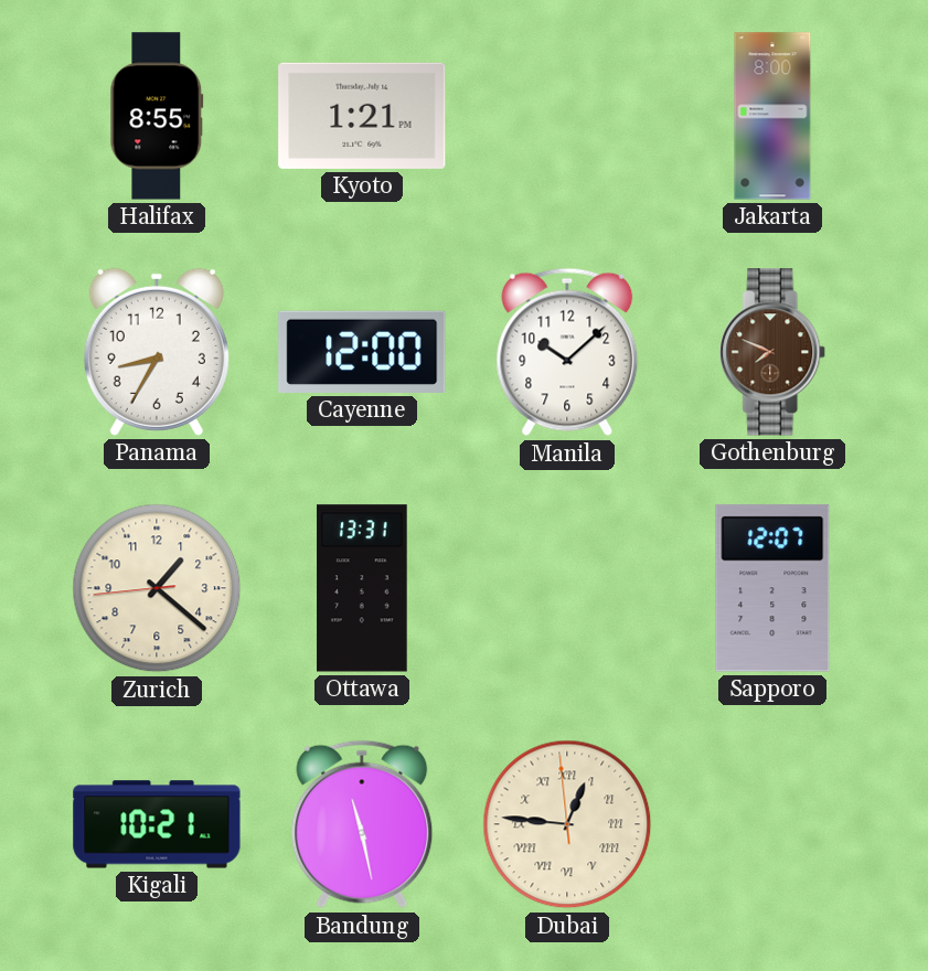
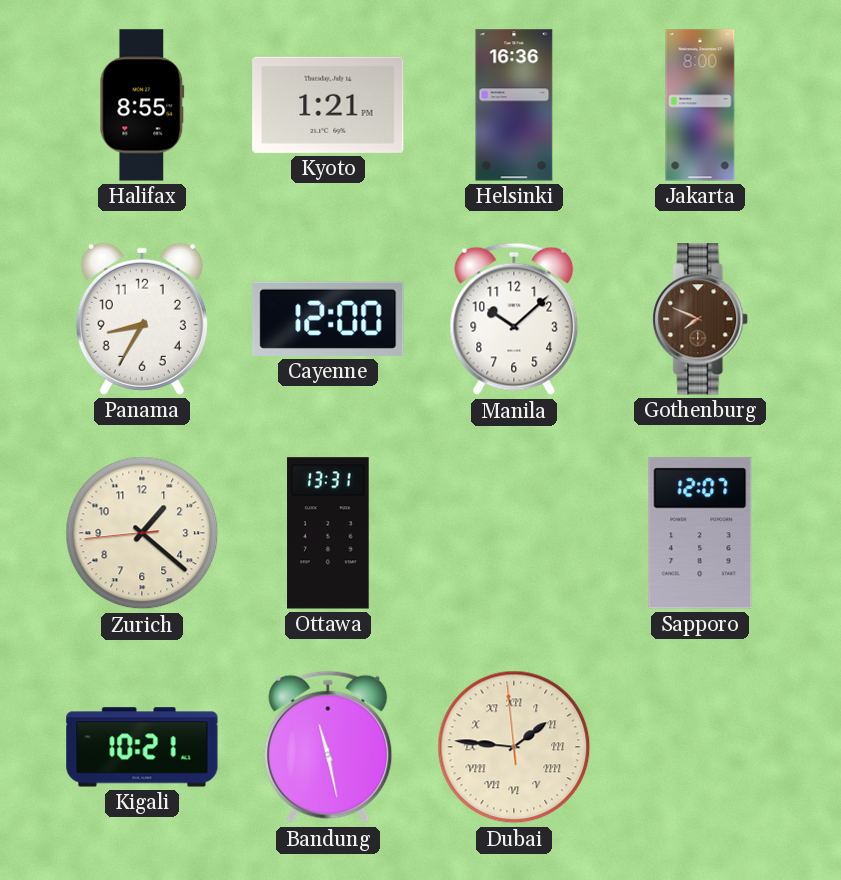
Helsinki: none -> 16:36 (514, 105)
Dubai: 12:45 -> 1:45 (514, 747)
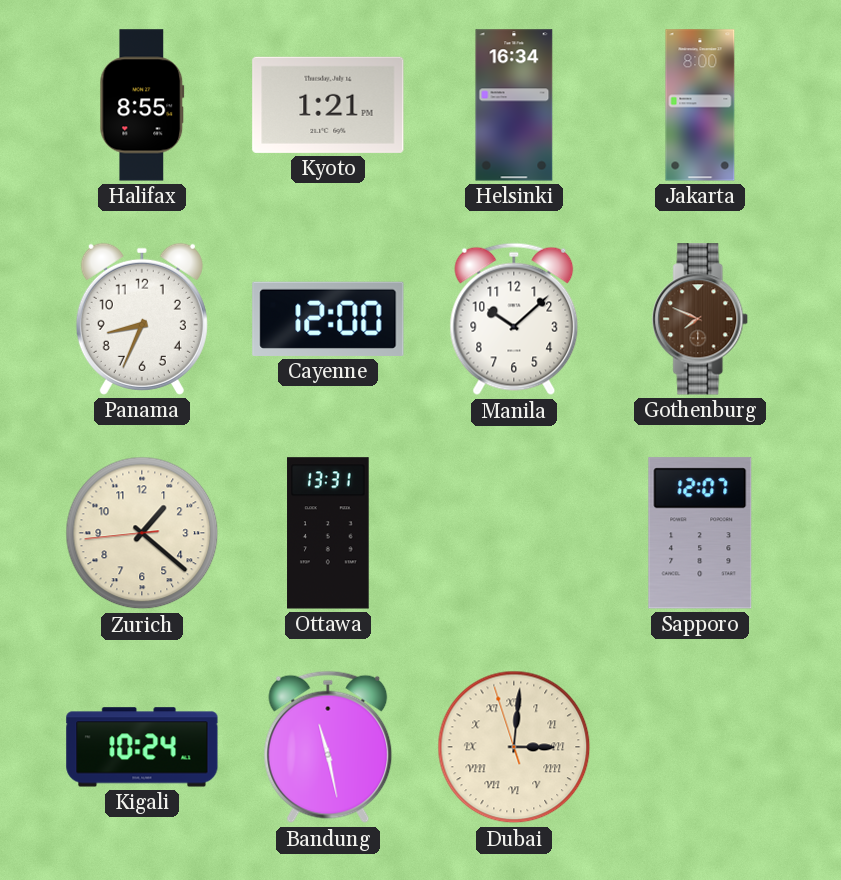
Helsinki: 16:36 -> 16:34 (514, 105)
Panama: 8:35 -> 8:34 (142, 319)
Kigali: 10:21 -> 10:24 (142, 747)
Dubai: 1:45 -> 3:00 (514, 747)
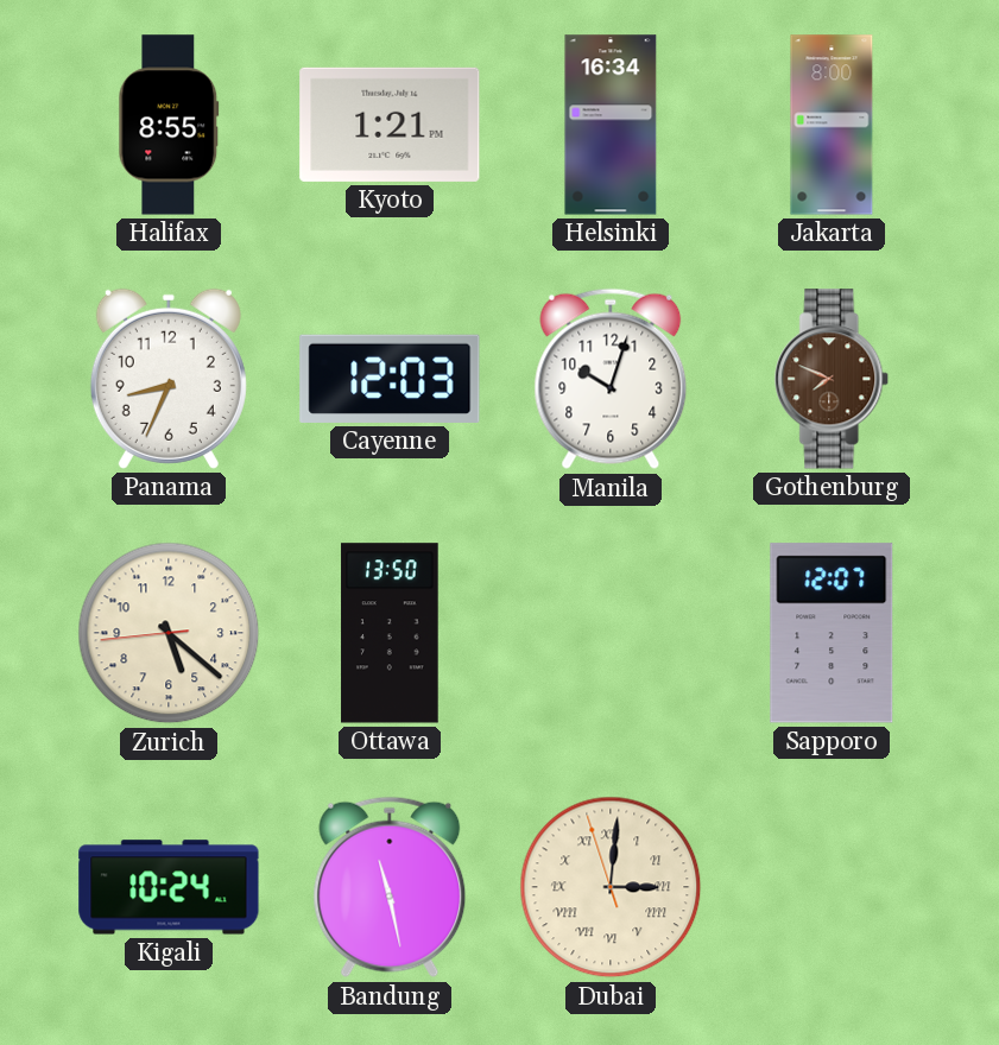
Cayenne: 12:00 -> 12:03 (390, 379)
Manila: 10:08 -> 10:03 (611, 379)
Zurich: 1:21 -> 5:21 (169, 633)
Ottawa: 13:31 -> 13:50 (390, 633)
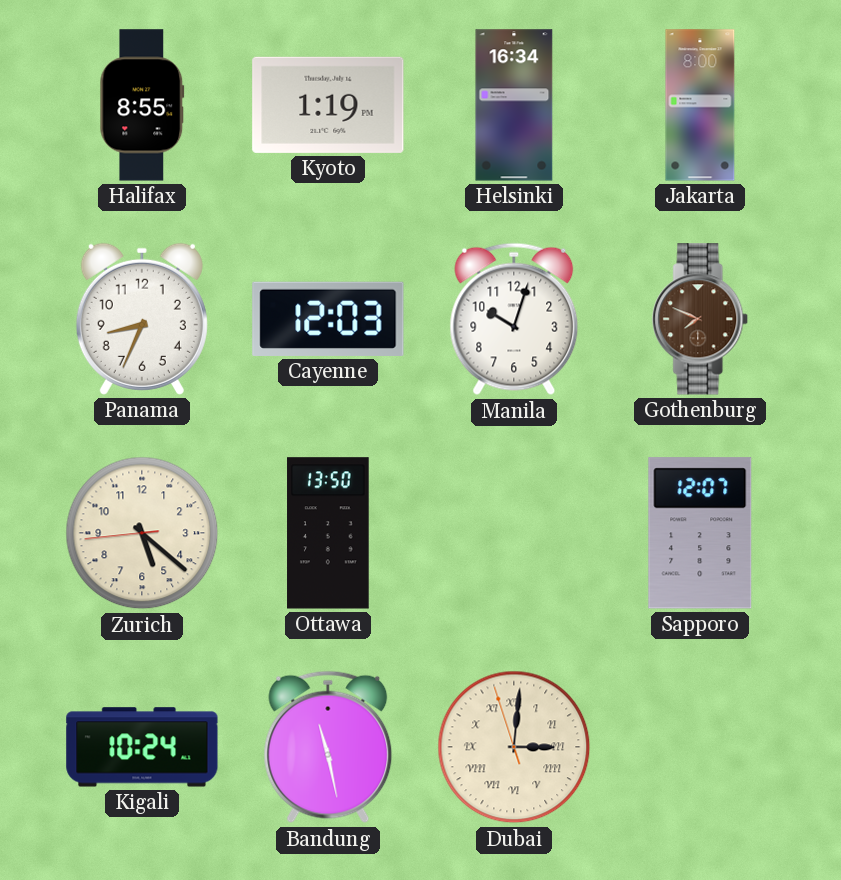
Kyoto: 1:21 -> 1:19 (328, 105)
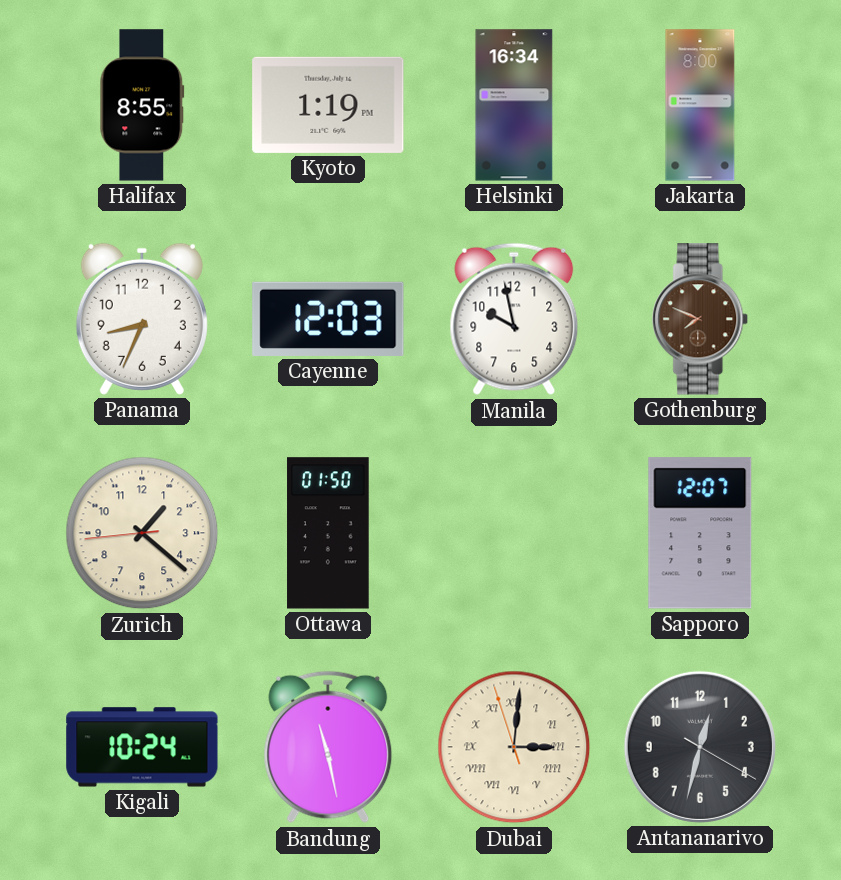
Manila: 10:03 -> 9:58 (514, 319)
Zurich: 5:21 -> 1:21 (142, 533)
Ottawa: 13:50 -> 01:50 (328, 533)
Antananarivo: none -> 12:32 (700, 747)
